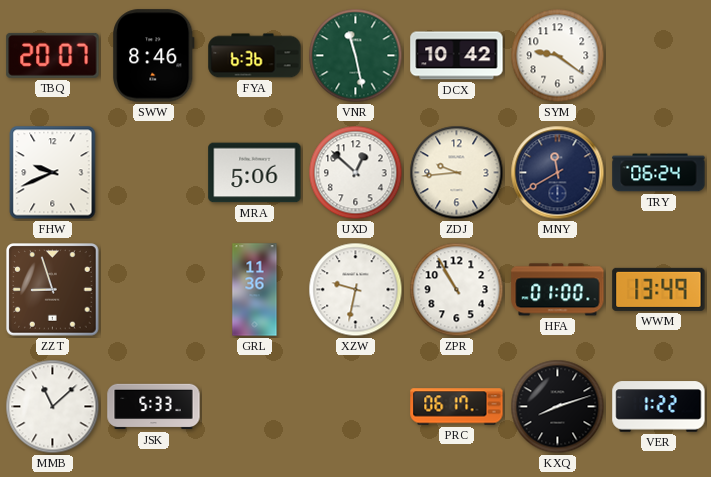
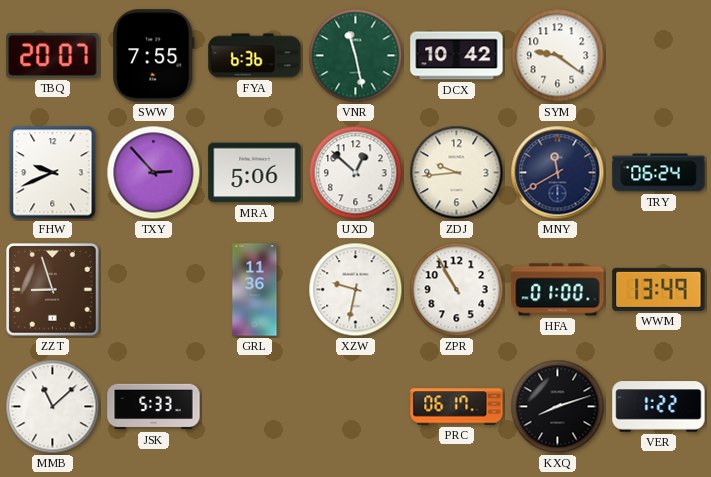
SWW: 8:46 -> 7:55 (154, 56)
TXY: none -> 2:53 (154, 173)
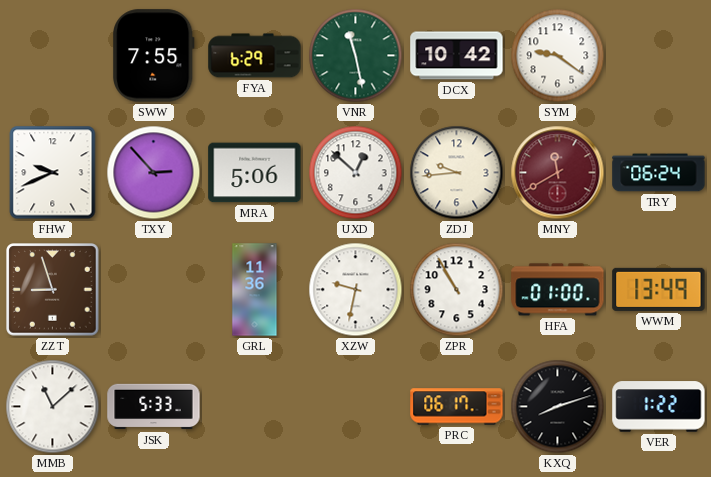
TBQ: 20:07 -> none (53, 55)
FYA: 6:36 -> 6:29 (255, 56)
MNY dial: navy -> burgundy (558, 173)
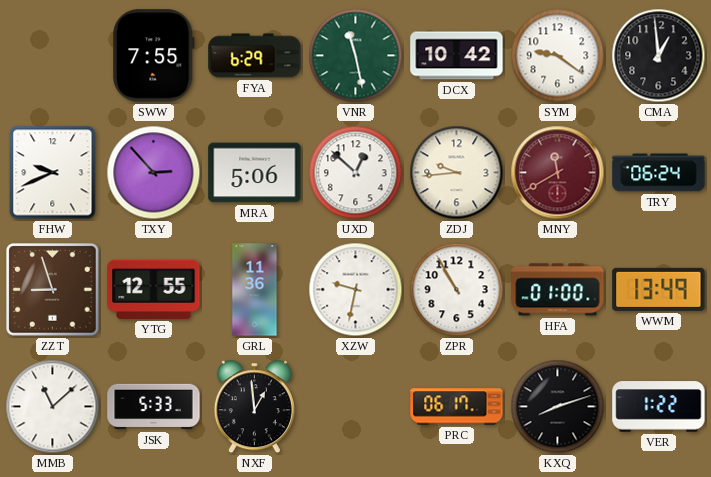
CMA: none -> 12:59 (659, 56)
YTG: none -> 12:55 (154, 289)
NXF: none -> 12:59 (254, 407)
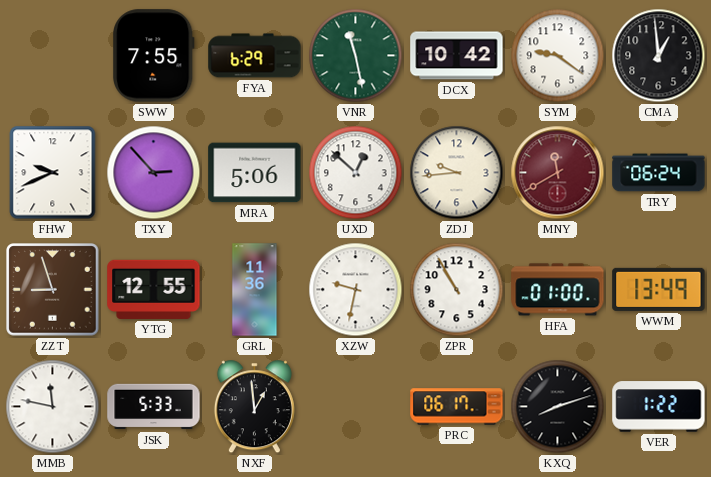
MMB: 11:08 -> 11:47 (53, 407)
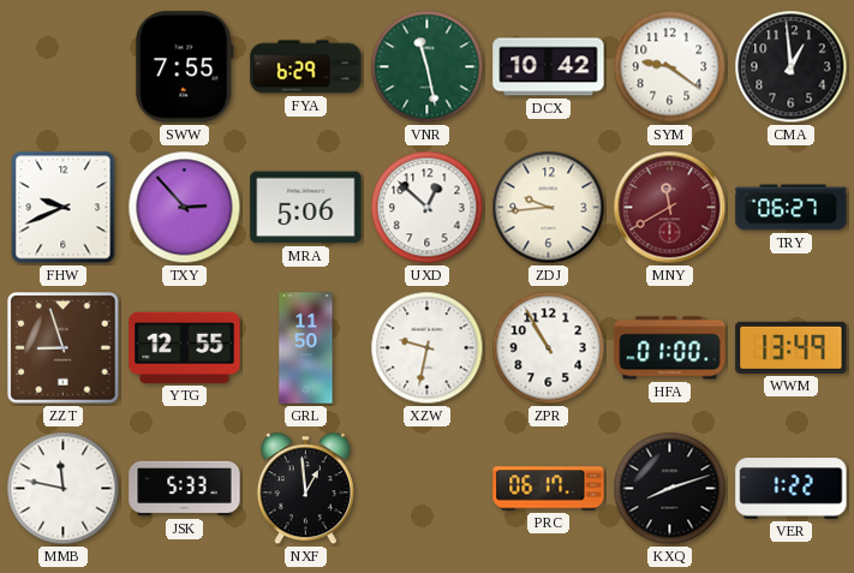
TRY: 06:24 -> 06:27 (792, 208)
GRL: 11:36 -> 11:50 (306, 348)
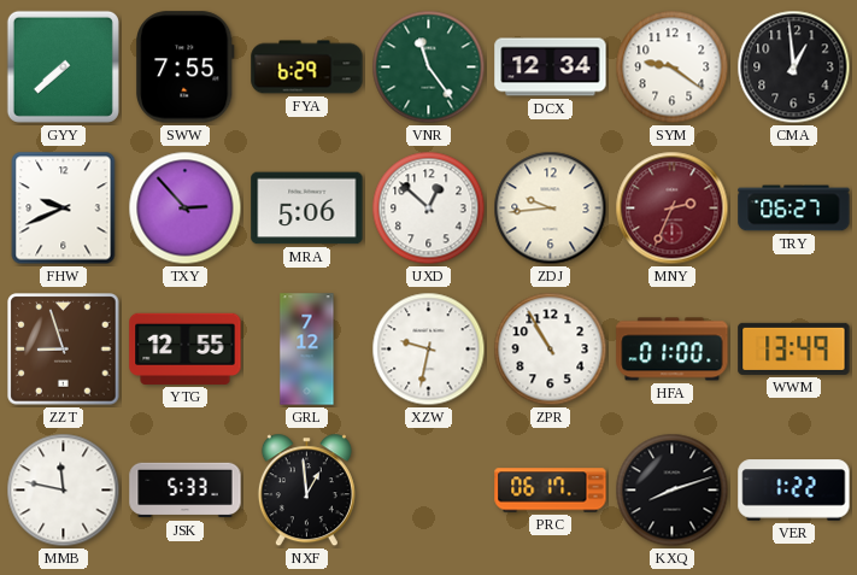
GYY: none -> 7:38 (63, 66)
VNR: 11:28 -> 11:24 (429, 68)
DCX: 10:42 -> 12:34 (551, 68)
MNY: 11:40 -> 2:34 (673, 209)
GRL: 11:50 -> 7:12 (307, 350)
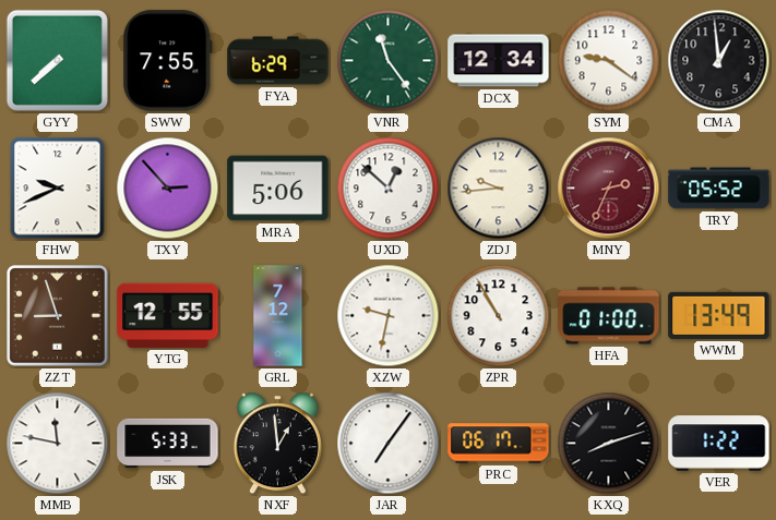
TRY: 06:27 -> 05:52 (719, 189)
JAR: none -> 7:06 (389, 444)
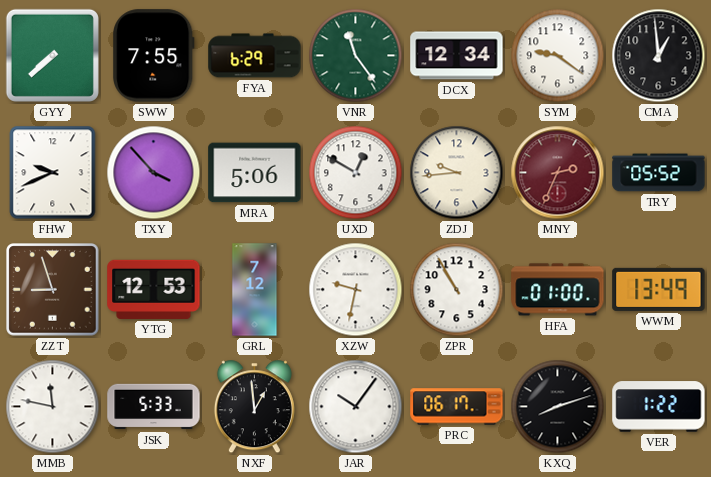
TXY: 2:53 -> 3:53 (154, 173)
UXD: 12:52 -> 12:50 (356, 173)
YTG: 12:55 -> 12:53 (154, 289)
JAR: 7:06 -> 10:06 (356, 407)
